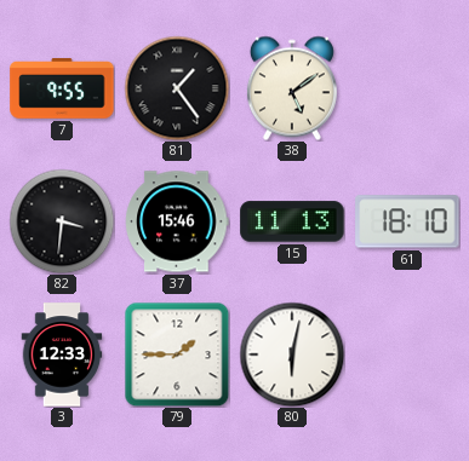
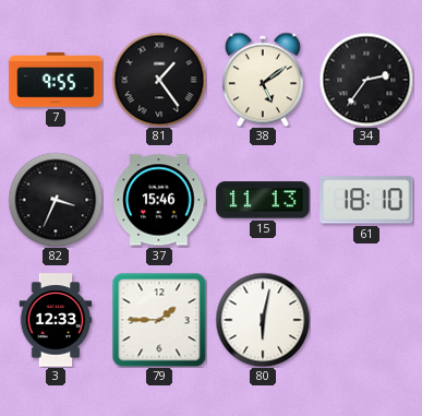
34: none -> 2:36 (366, 80)
82: 3:31 -> 3:34 (56, 200)
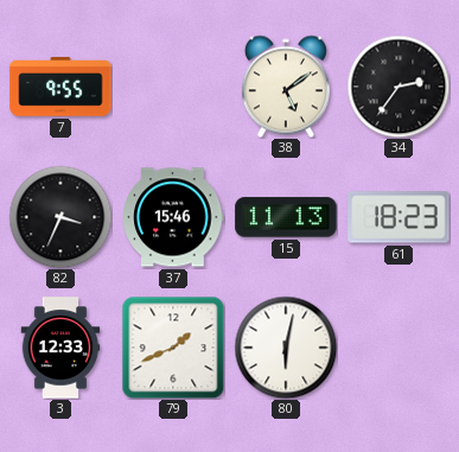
81: 1:24 -> none (159, 80)
61: 18:10 -> 18:23 (399, 217)
79: 1:45 -> 1:41 (173, 348)
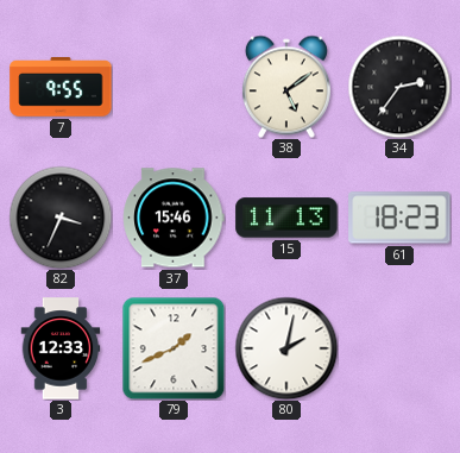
80: 6:02 -> 2:02 (286, 348)
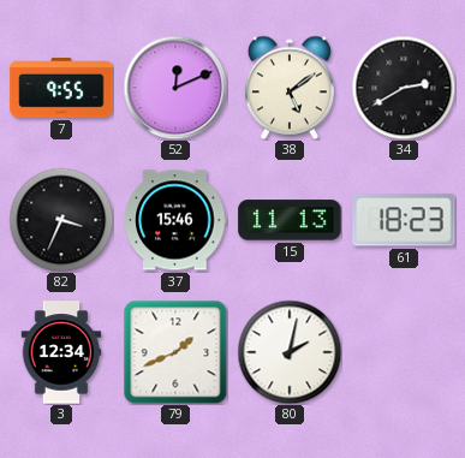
52: none -> 12:11 (175, 88)
34: 2:36 -> 2:40 (404, 88)
3: 12:33 -> 12:34 (61, 352)
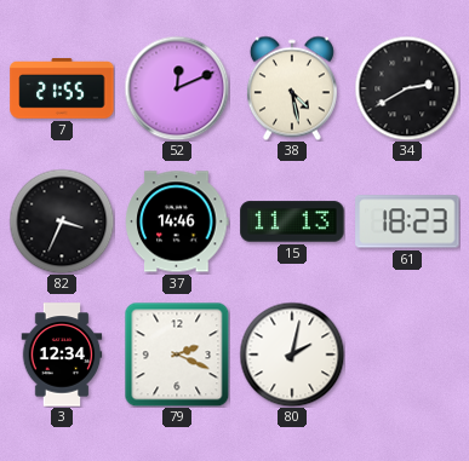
7: 9:55 -> 21:55 (62, 88)
38: 5:09 -> 4:28 (292, 88)
37: 15:46 -> 14:46 (177, 221)
79: 1:41 -> 2:19 (177, 355)
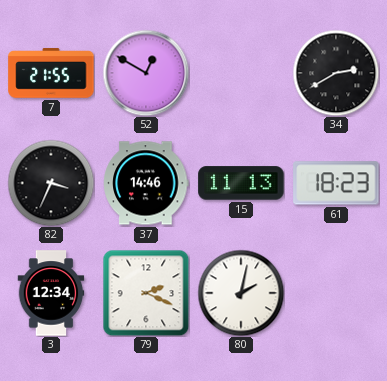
52: 12:11 -> 12:50 (146, 73)
38: 4:28 -> none (292, 88)
